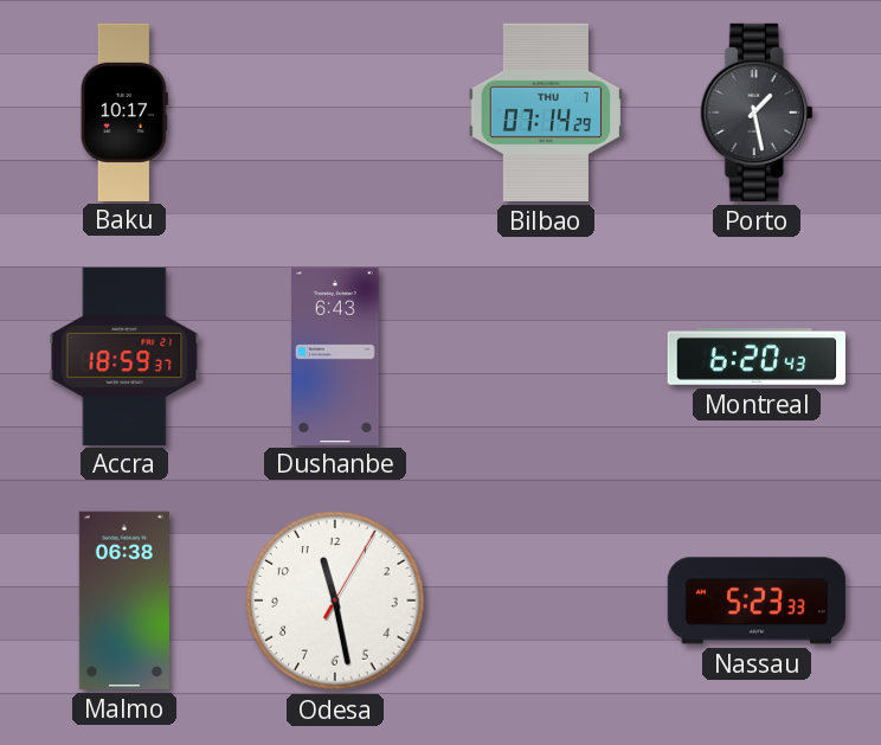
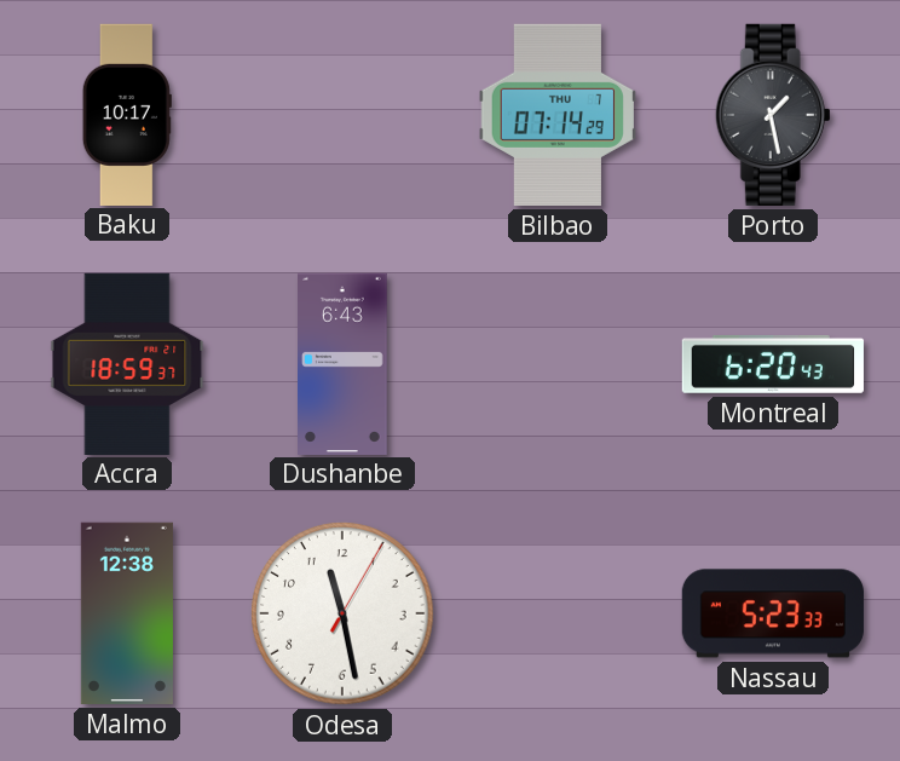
Malmo: 06:38 -> 12:38 (127, 613)
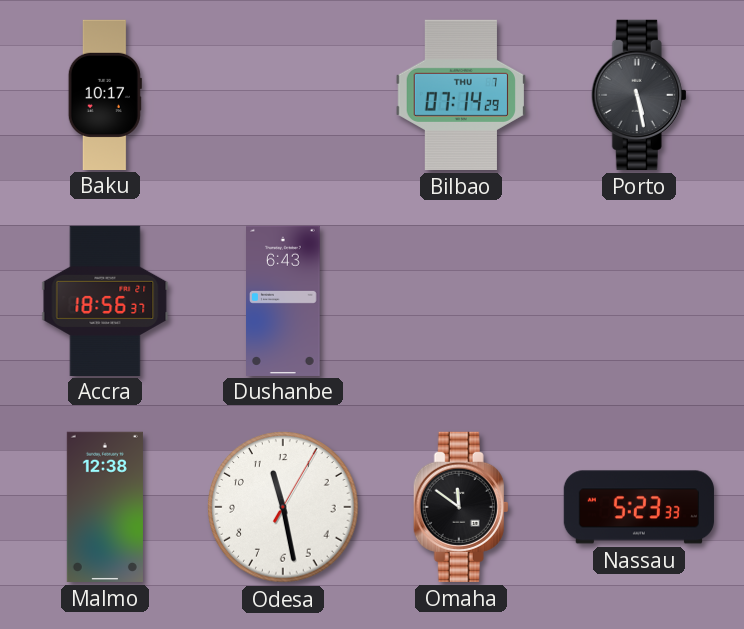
Porto: 1:28 -> 5:28 (639, 95)
Accra: 18:59 -> 18:56 (105, 300)
Montreal: 6:20 -> none (773, 364)
Omaha: none -> 11:51 (461, 507)
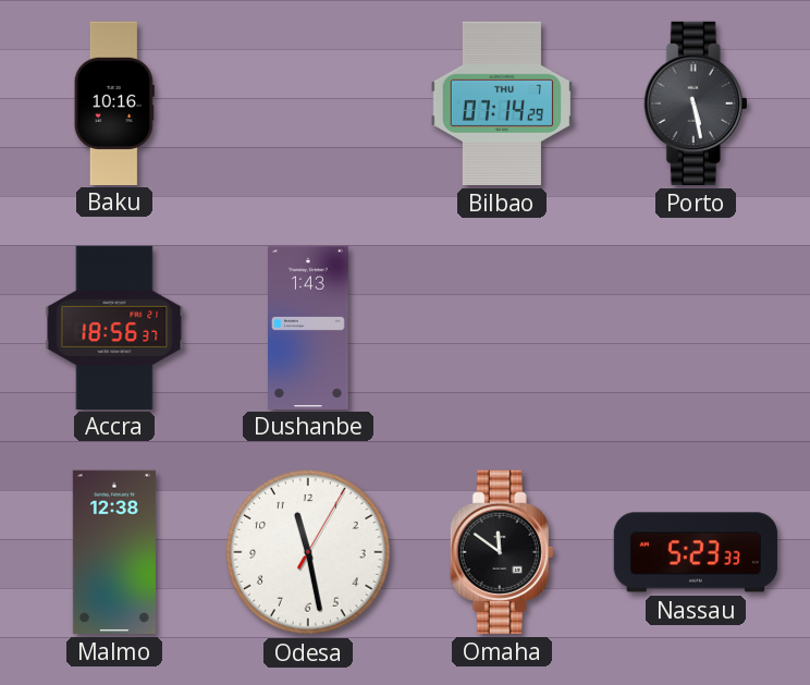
Baku: 10:17 -> 10:16 (114, 102)
Dushanbe: 6:43 -> 1:43 (309, 327)
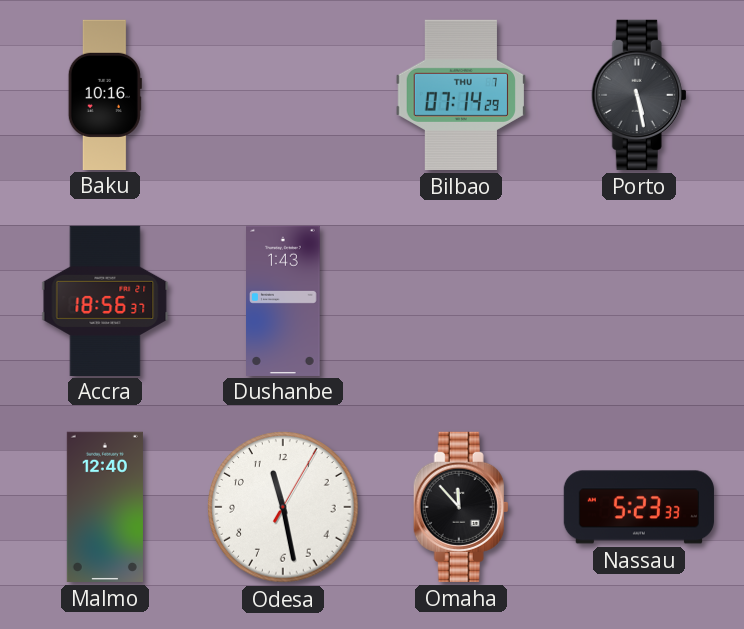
Malmo: 12:38 -> 12:40 (105, 507)
Omaha: 11:51 -> 11:53 (461, 507)
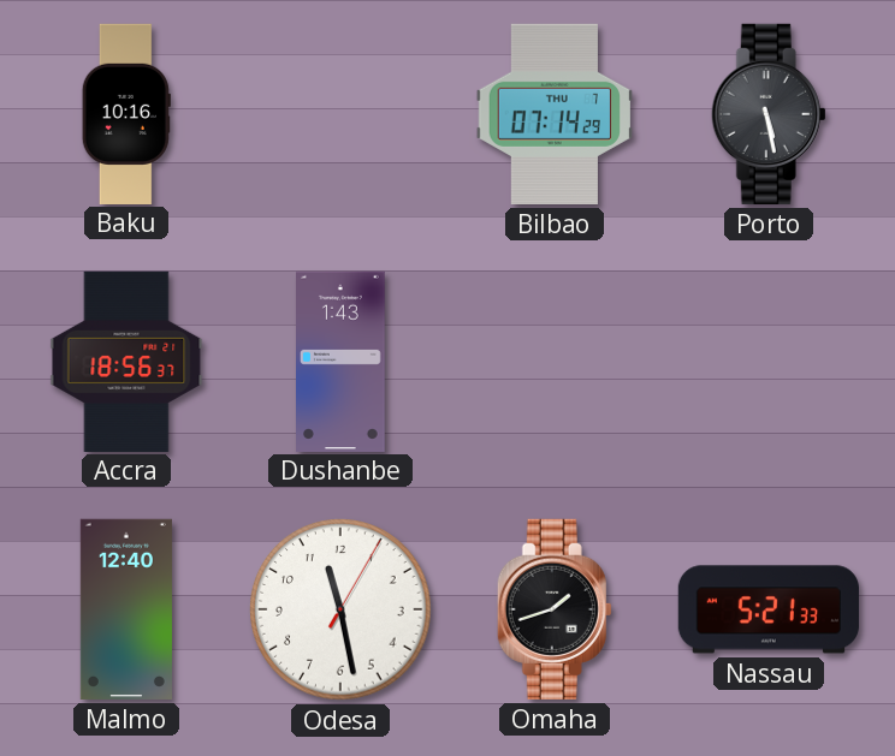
Omaha: 11:53 -> 1:42 (555, 609)
Nassau: 5:23 -> 5:21 (769, 609)
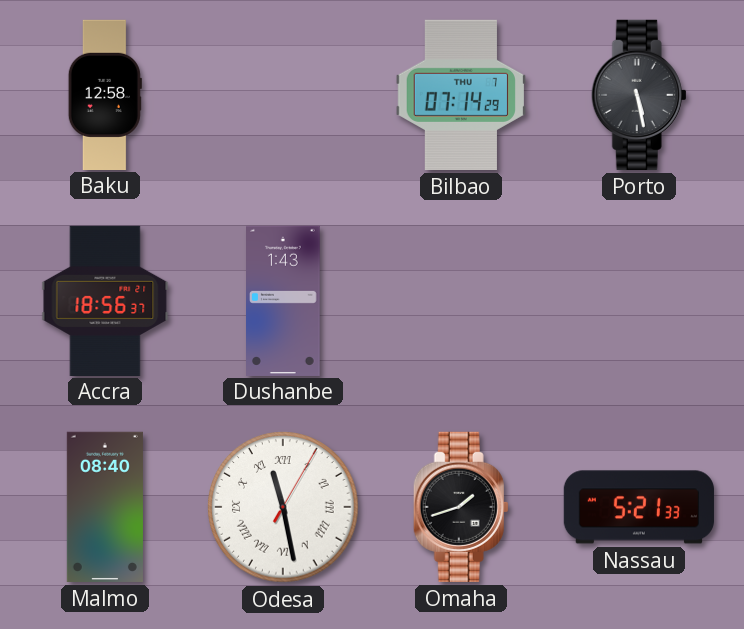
Baku: 10:16 -> 12:58 (105, 94)
Malmo: 12:40 -> 08:40 (105, 507)
Odesa numerals: Arabic -> Roman (283, 507)
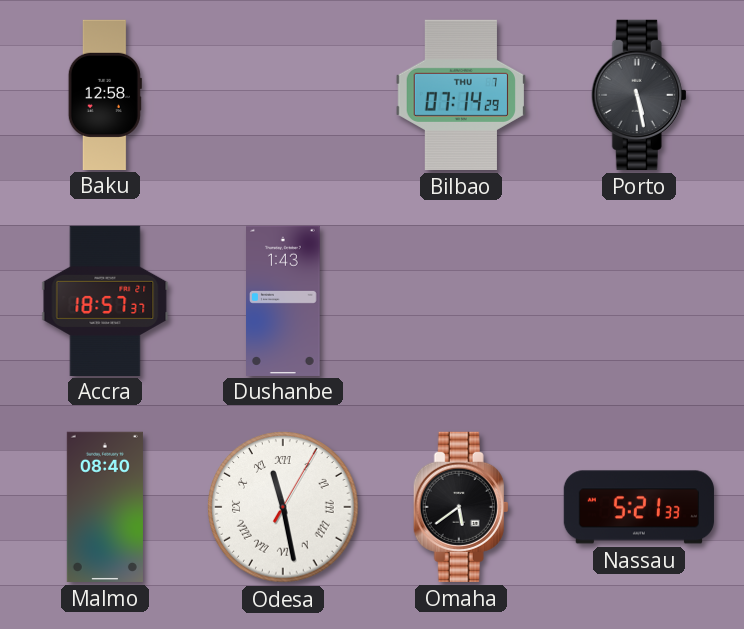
Accra: 18:56 -> 18:57 (105, 300)
Omaha: 1:42 -> 5:39 (461, 507)
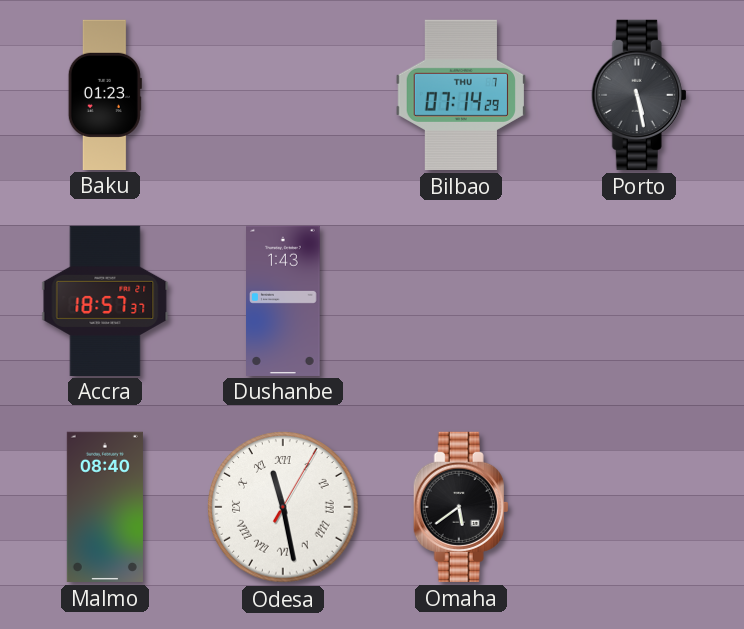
Baku: 12:58 -> 01:23 (105, 94)
Nassau: 5:21 -> none (639, 507)
